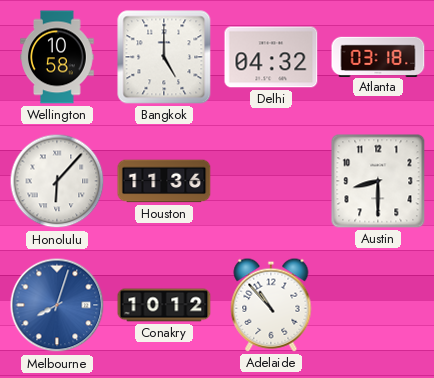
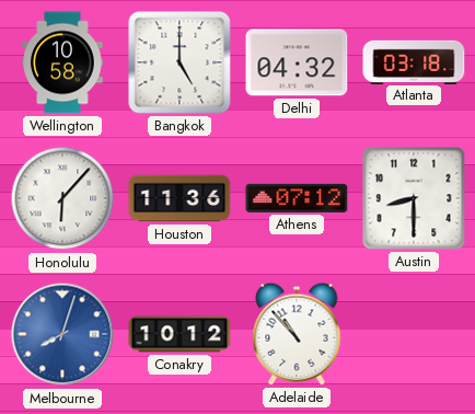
Athens: none -> 07:12 (297, 198)
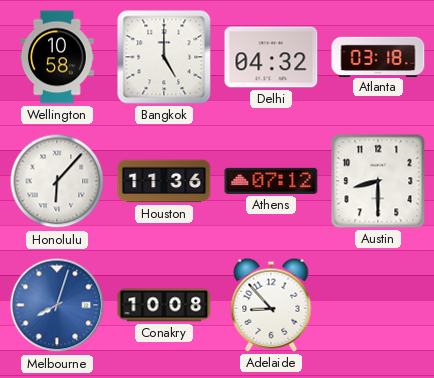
Conakry: 10:12 -> 10:08 (164, 305)
Adelaide: 10:53 -> 8:53 (271, 305)
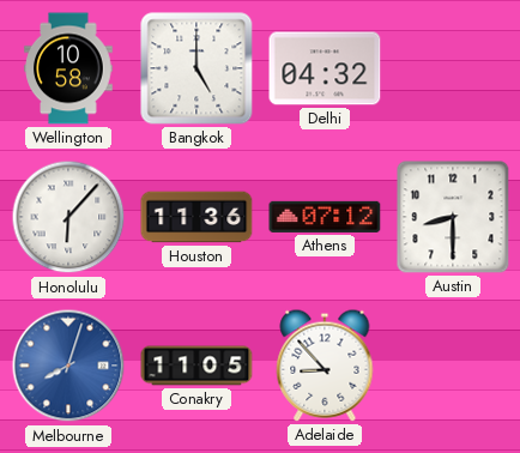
Atlanta: 03:18 -> none (378, 56)
Conakry: 10:08 -> 11:05 (196, 366)
